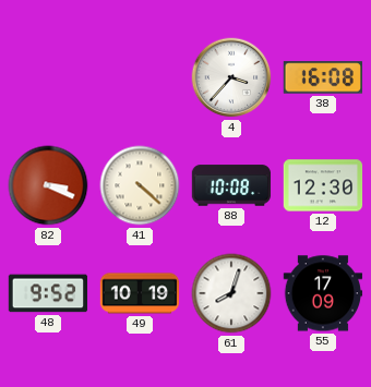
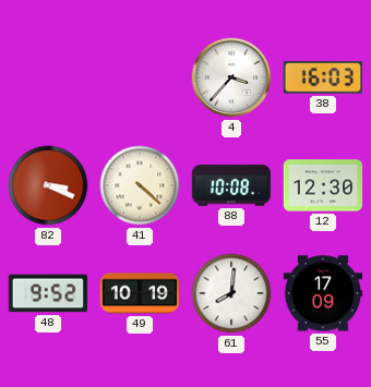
38: 16:08 -> 16:03 (322, 77)
61: 8:03 -> 8:01 (231, 293)
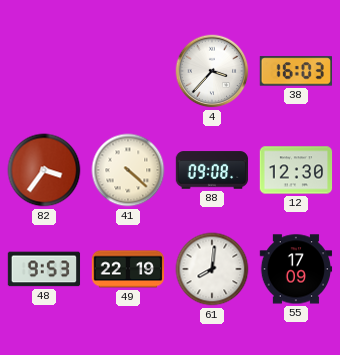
82: 3:19 -> 3:36 (44, 170)
88: 10:08 -> 09:08 (212, 170)
48: 9:52 -> 9:53 (44, 269)
49: 10:19 -> 22:19 (128, 269)
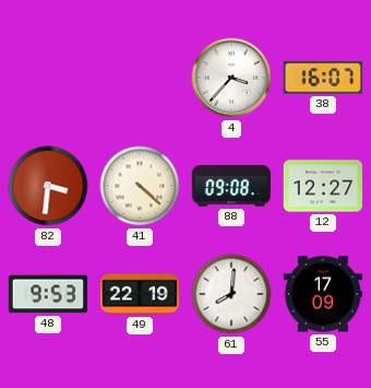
38: 16:03 -> 16:07 (322, 78)
82: 3:36 -> 3:31 (48, 186)
12: 12:30 -> 12:27 (323, 186)
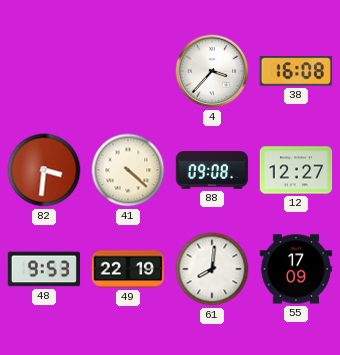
38: 16:07 -> 16:08 (295, 71)
